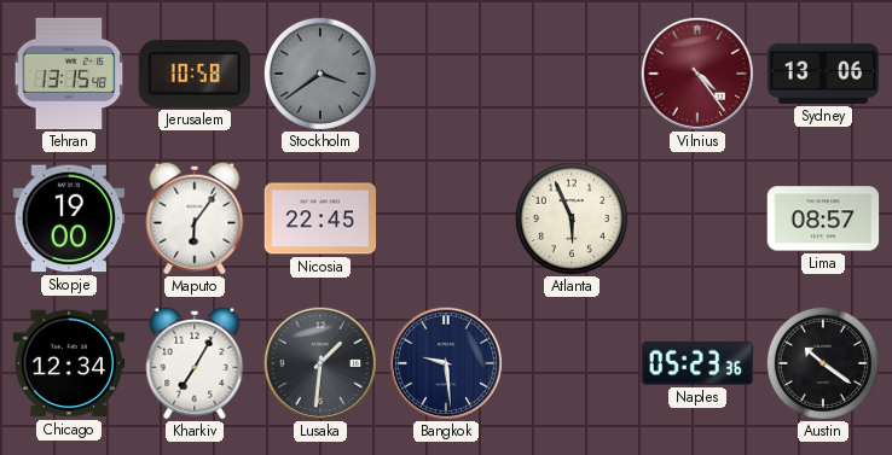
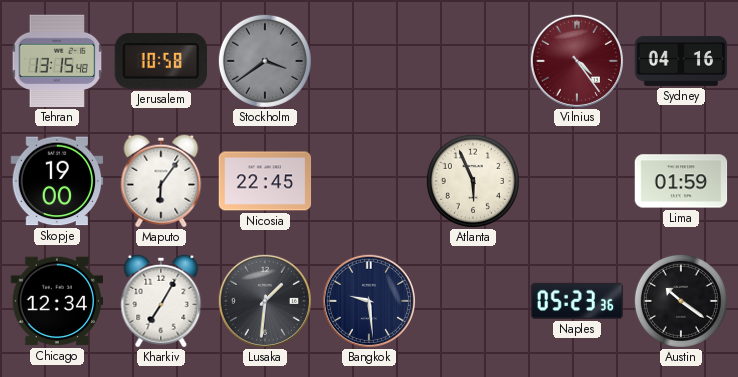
Sydney: 13:06 -> 04:16 (681, 61)
Lima: 08:57 -> 01:59 (681, 181)
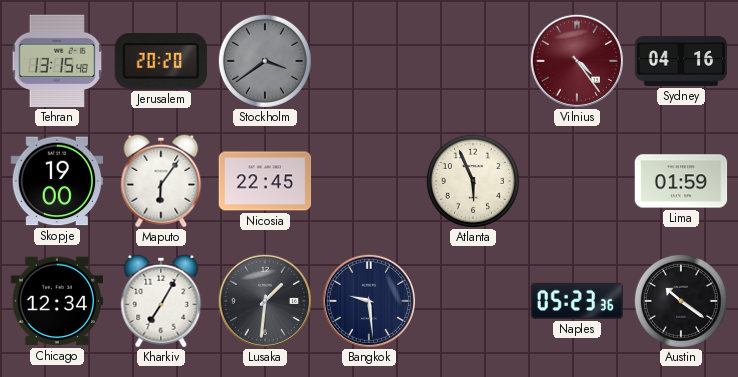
Jerusalem: 10:58 -> 20:20 (161, 61)
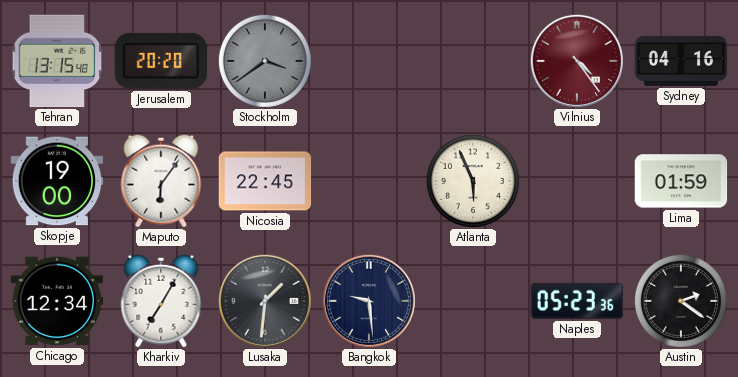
Austin: 10:21 -> 2:21 (681, 301)
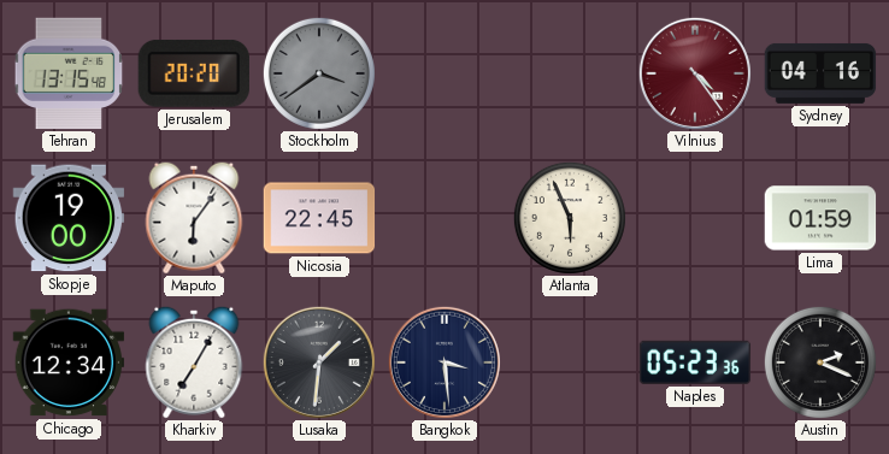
Bangkok: 9:29 -> 3:29 (444, 362)
Austin: 2:21 -> 2:19 (820, 362)
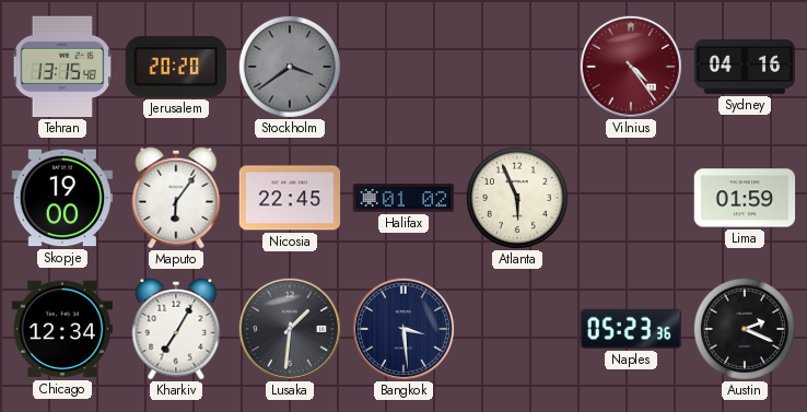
Halifax: none -> 01:02 (403, 198)
